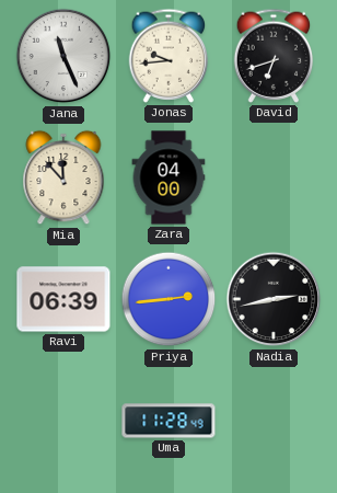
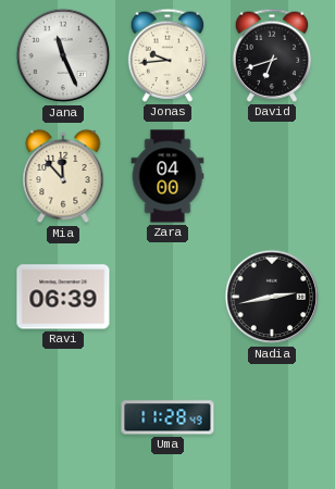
Priya: 2:44 -> none (168, 299)
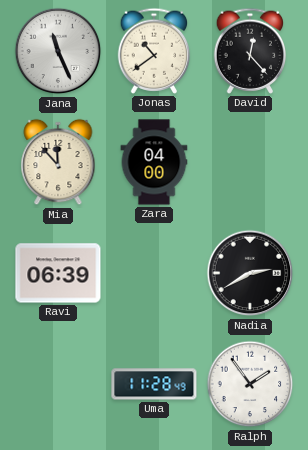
Jonas: 9:44 -> 10:39 (154, 51)
David: 6:42 -> 12:23 (250, 51)
Nadia: 2:43 -> 2:40 (250, 273)
Ralph: none -> 1:54 (250, 384)
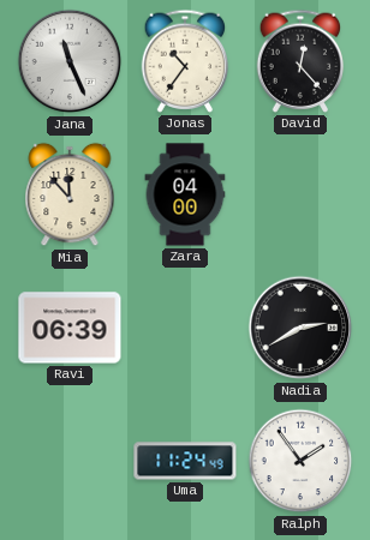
Jonas: 10:39 -> 10:36 (185, 61)
Uma: 11:28 -> 11:24 (185, 461)
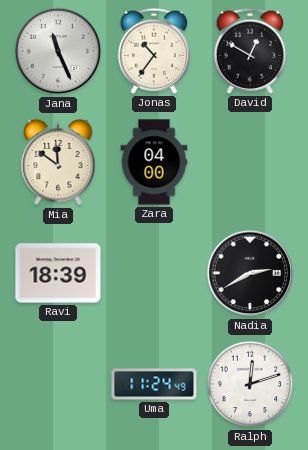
David: 12:23 -> 12:50 (250, 51)
Mia: 11:53 -> 11:51 (58, 162)
Ravi: 06:39 -> 18:39 (58, 273)
Ralph: 1:54 -> 12:12 (250, 384)
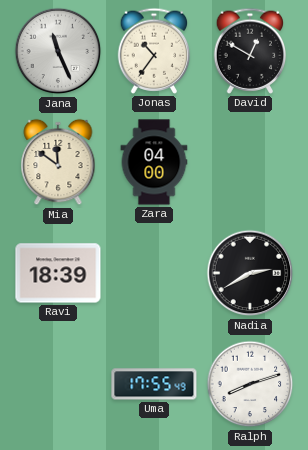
Uma: 11:24 -> 17:55 (154, 384)
Ralph: 12:12 -> 8:12 (250, 384)
